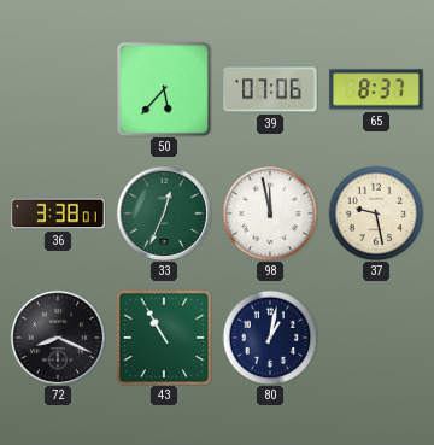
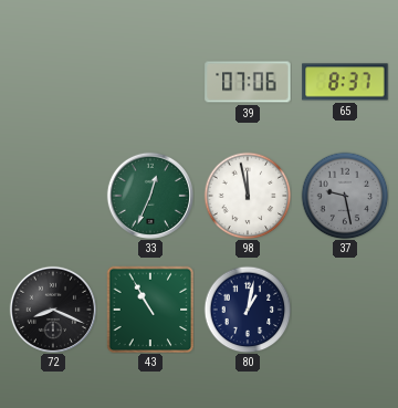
50: 5:37 -> none (164, 89)
36: 3:38 -> none (58, 213)
37 dial: cream -> grey (345, 196)
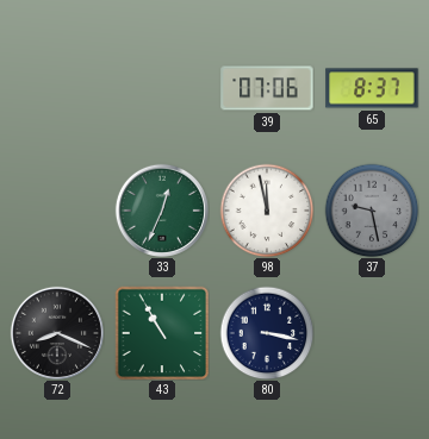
80: 1:02 -> 3:17 (267, 333)
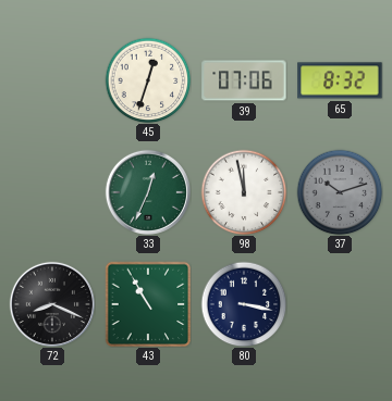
45: none -> 12:33 (148, 80)
65: 8:37 -> 8:32 (340, 80)
37: 9:28 -> 10:12 (340, 192)
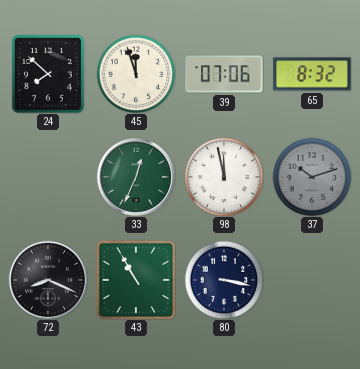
24: none -> 7:52 (48, 74)
45: 12:33 -> 11:57 (136, 74)
